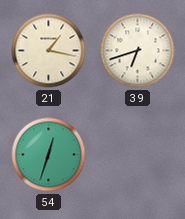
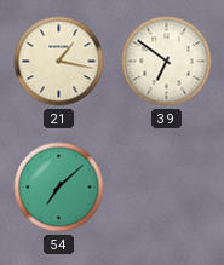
39: 6:42 -> 6:51 (167, 62)
54: 12:33 -> 7:08 (59, 188)
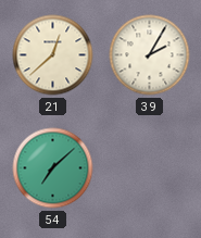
21: 1:17 -> 12:38 (53, 55)
39: 6:51 -> 2:05 (150, 55)
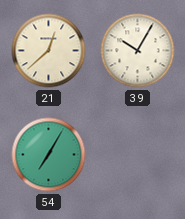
39: 2:05 -> 10:05 (138, 51)
54: 7:08 -> 7:05 (49, 155)
